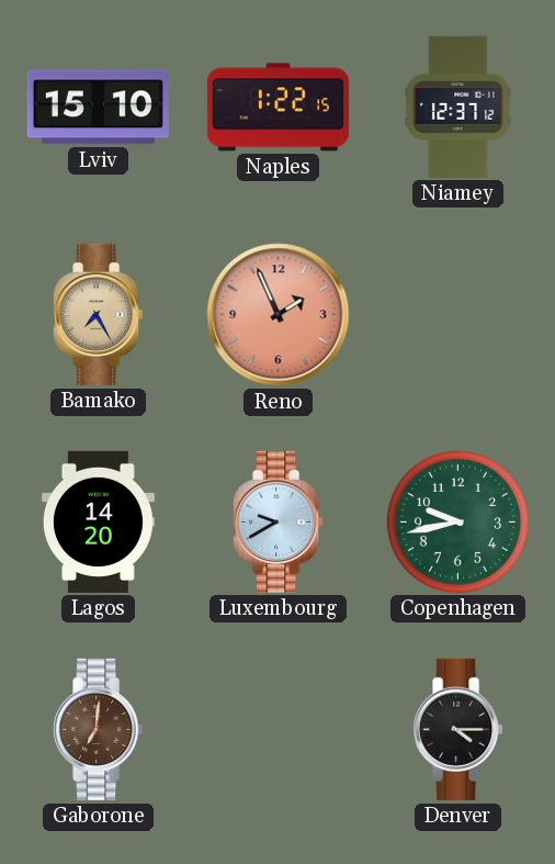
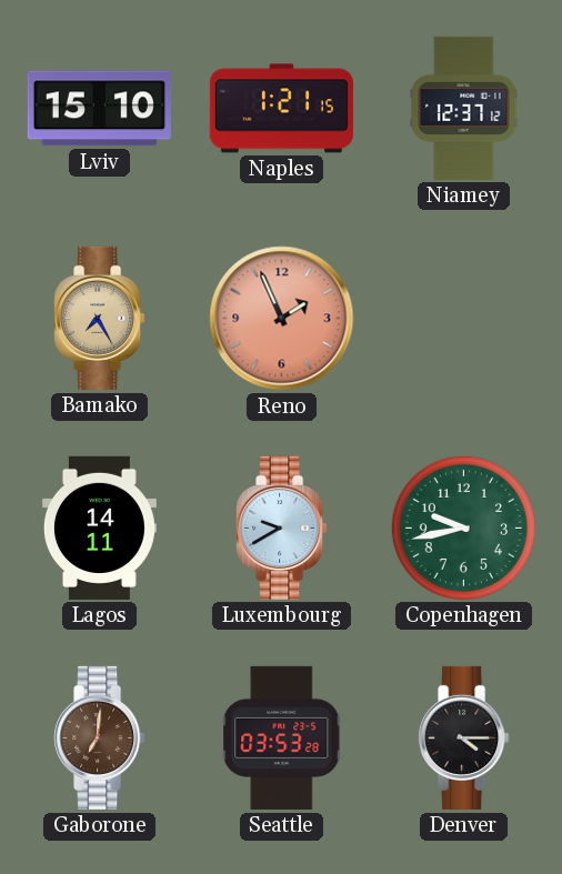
Naples: 1:22 -> 1:21 (281, 109)
Lagos: 14:20 -> 14:11 (99, 528)
Seattle: none -> 03:53 (282, 737)
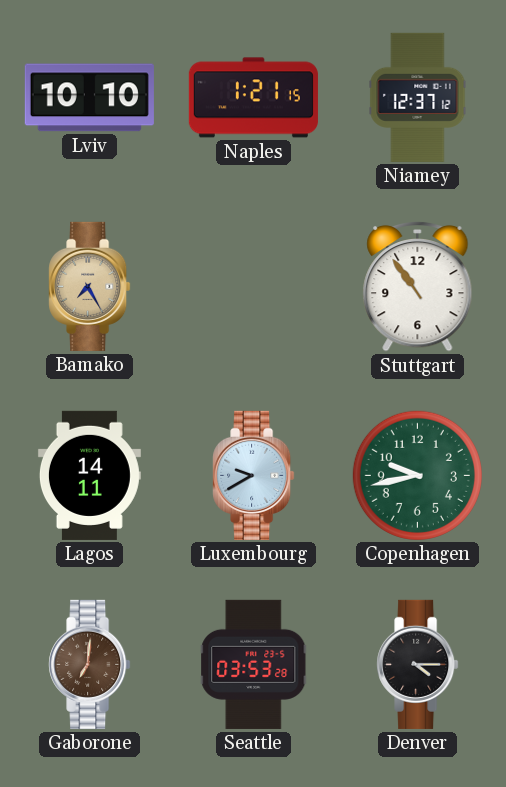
Lviv: 15:10 -> 10:10 (89, 98)
Reno: 1:56 -> none (282, 319)
Stuttgart: none -> 10:54 (418, 286)
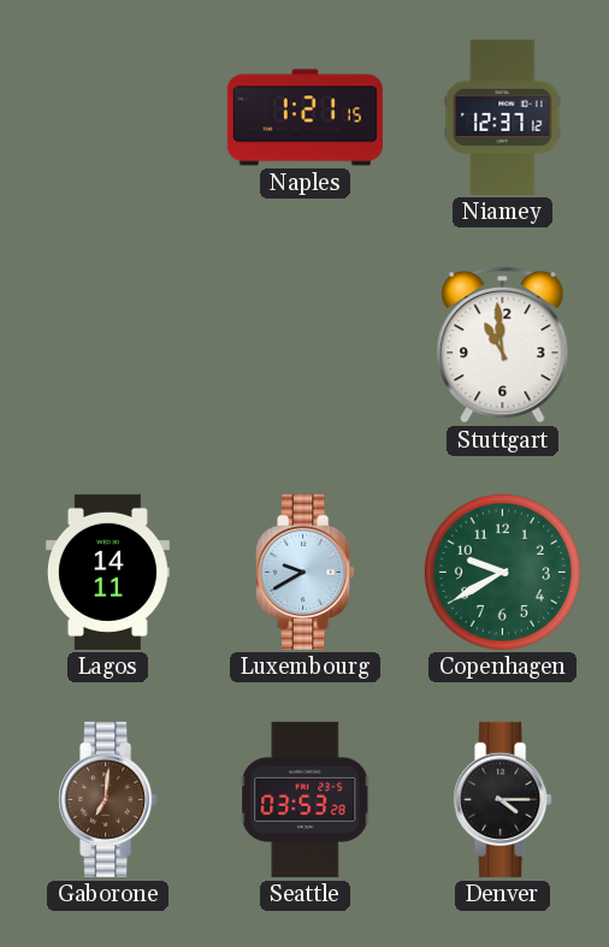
Lviv: 10:10 -> none (89, 98)
Bamako: 7:25 -> none (90, 286)
Stuttgart: 10:54 -> 10:59 (503, 344)
Copenhagen: 9:43 -> 9:40 (502, 572)
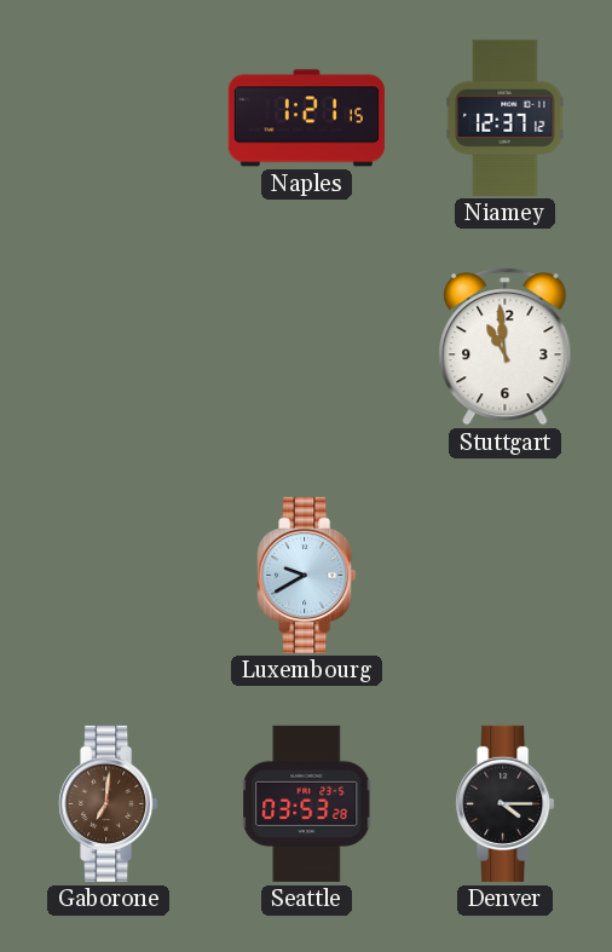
Lagos: 14:11 -> none (107, 572)
Copenhagen: 9:40 -> none (502, 572)
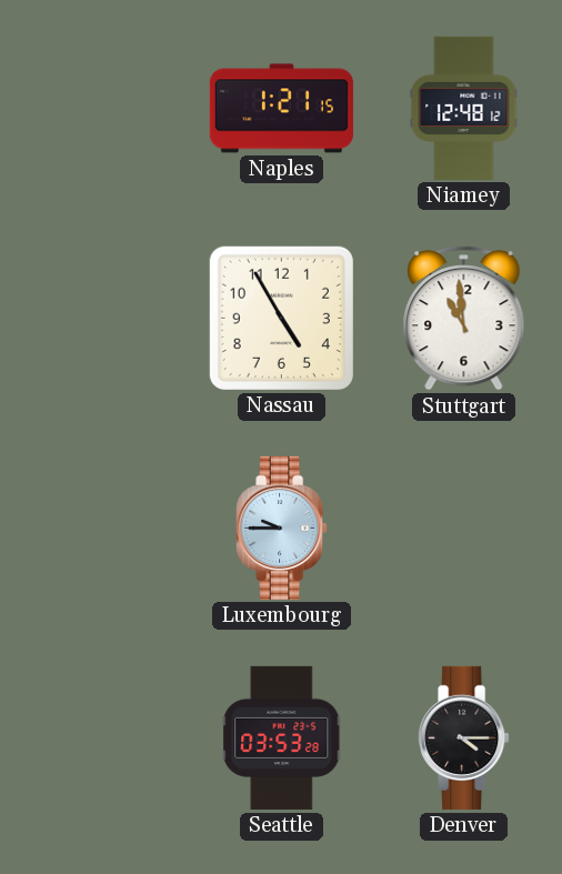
Niamey: 12:37 -> 12:48 (464, 108)
Nassau: none -> 4:55 (281, 318)
Luxembourg: 9:40 -> 9:45 (282, 528)
Gaborone: 7:01 -> none (109, 803)
